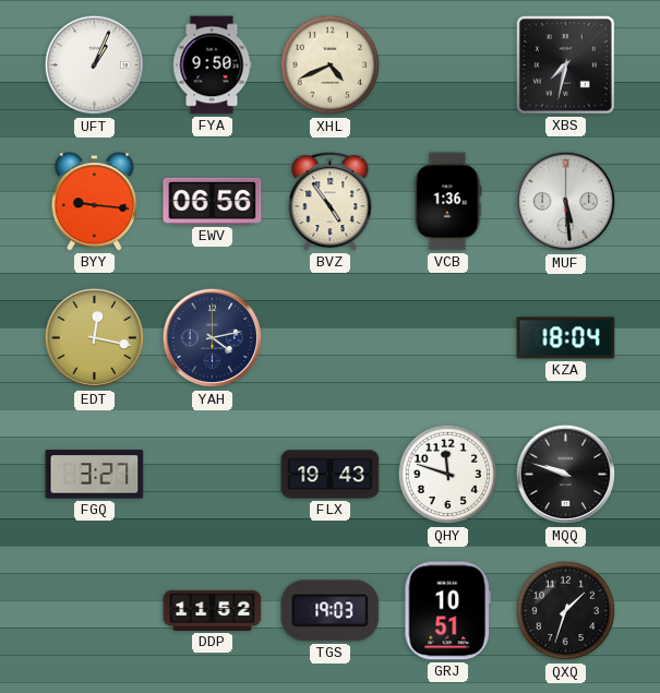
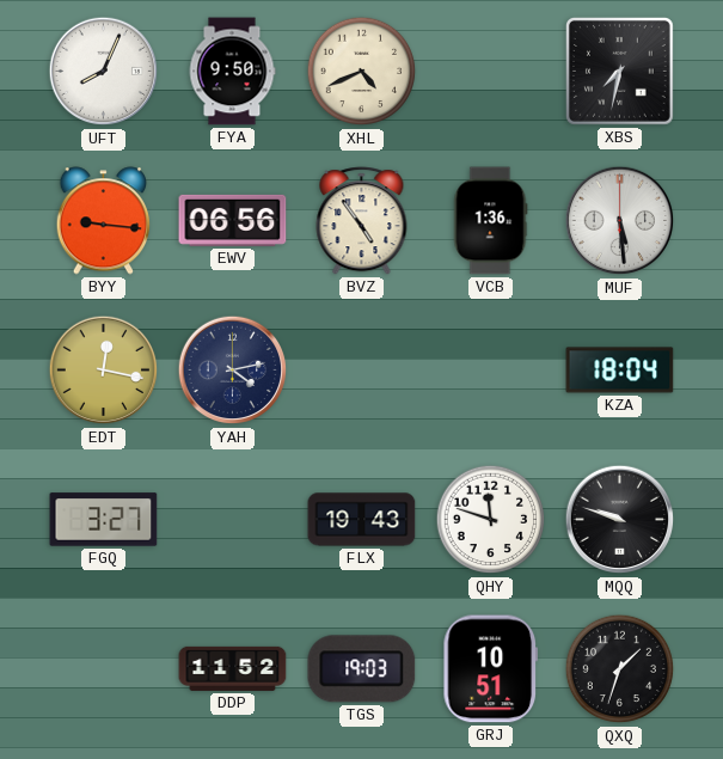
UFT: 1:04 -> 8:04 (104, 72)
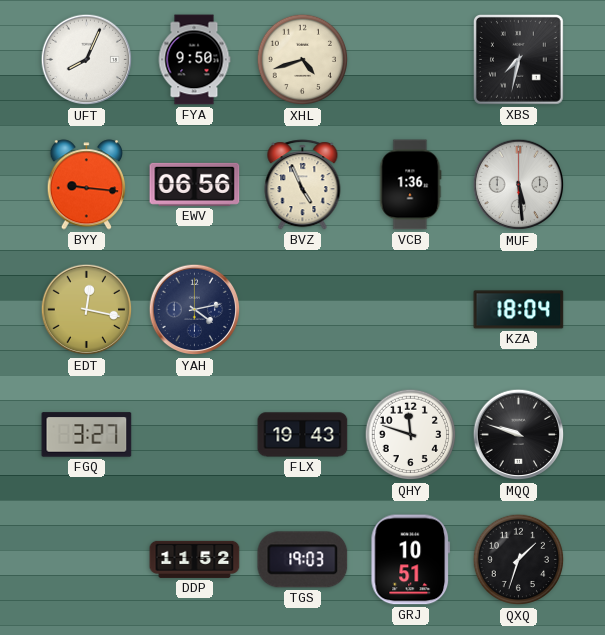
XHL: 4:41 -> 4:42 (303, 60)
BVZ: 4:54 -> 4:56 (303, 185)
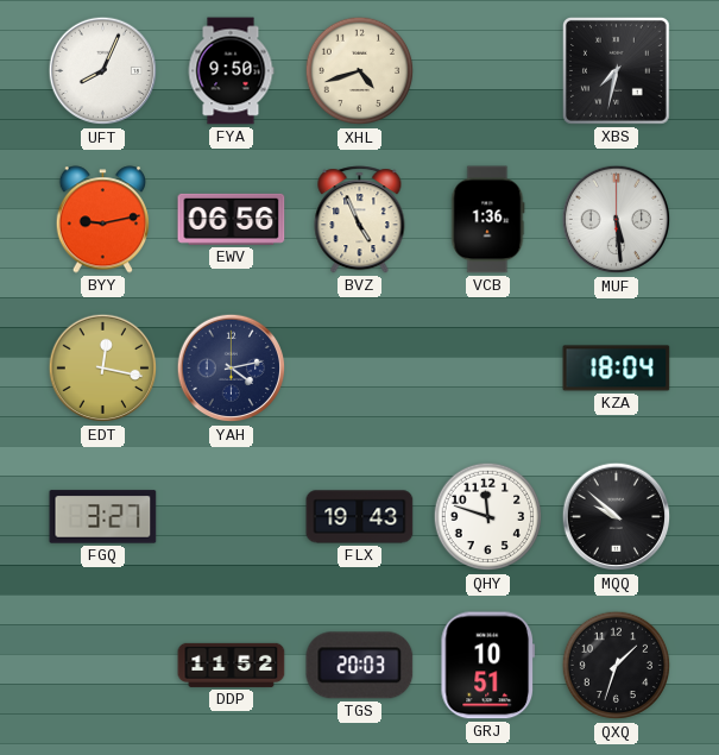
BYY: 9:16 -> 9:13 (103, 220)
MQQ: 9:48 -> 9:52 (617, 517)
TGS: 19:03 -> 20:03 (360, 666)
